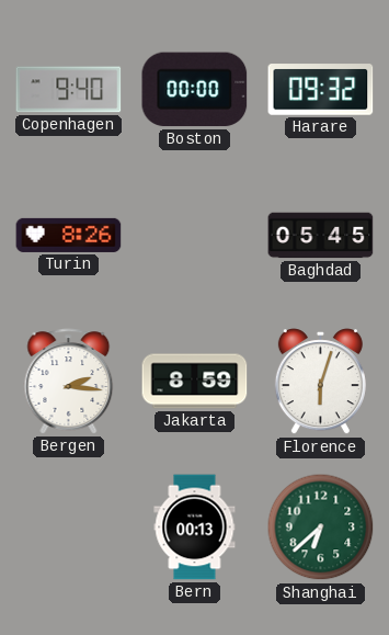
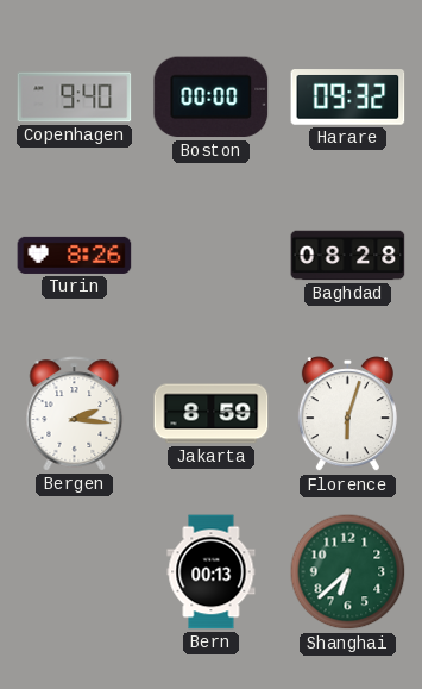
Baghdad: 05:45 -> 08:28 (348, 256)
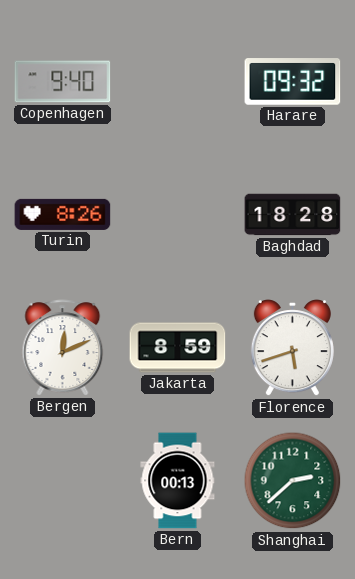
Boston: 00:00 -> none (212, 98)
Baghdad: 08:28 -> 18:28 (293, 215)
Bergen: 2:16 -> 12:11 (63, 348)
Florence: 6:03 -> 5:42 (292, 348)
Shanghai: 6:38 -> 2:38 (293, 481)
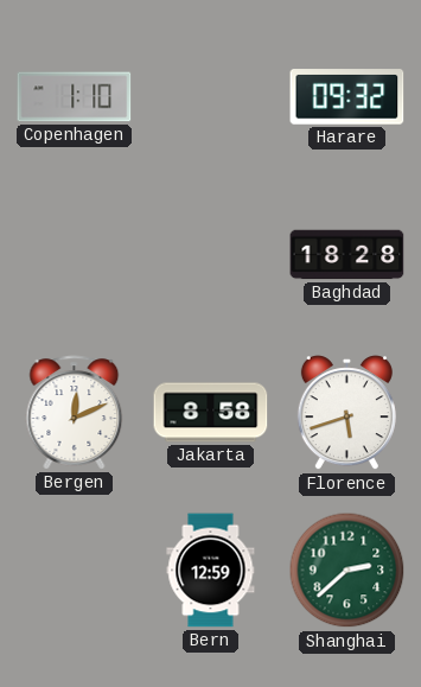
Copenhagen: 9:40 -> 1:10 (75, 97)
Turin: 8:26 -> none (63, 214)
Jakarta: 8:59 -> 8:58 (211, 413)
Bern: 00:13 -> 12:59 (211, 571)
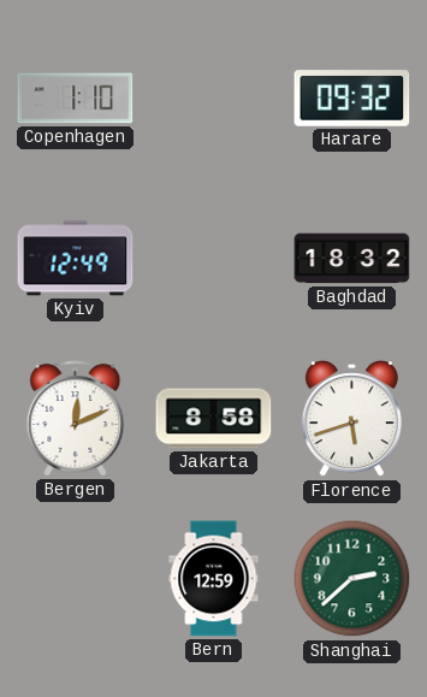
Kyiv: none -> 12:49 (76, 259)
Baghdad: 18:28 -> 18:32 (352, 259)
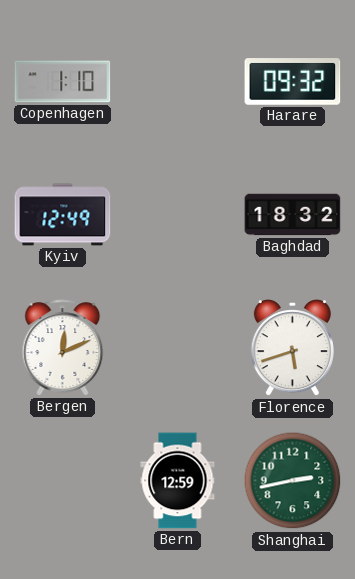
Jakarta: 8:58 -> none (214, 419)
Shanghai: 2:38 -> 2:43 (293, 481)
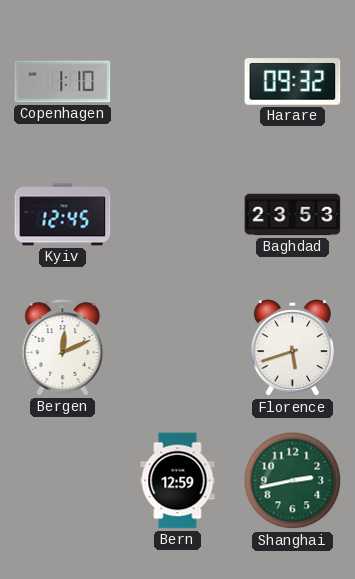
Kyiv: 12:49 -> 12:45 (63, 215)
Baghdad: 18:32 -> 23:53 (293, 215)
